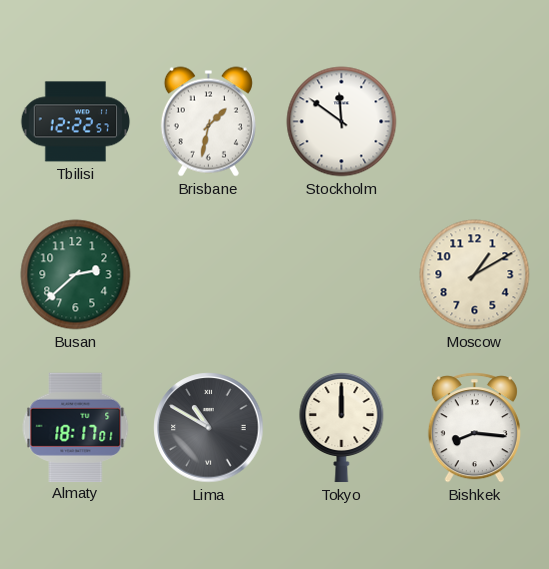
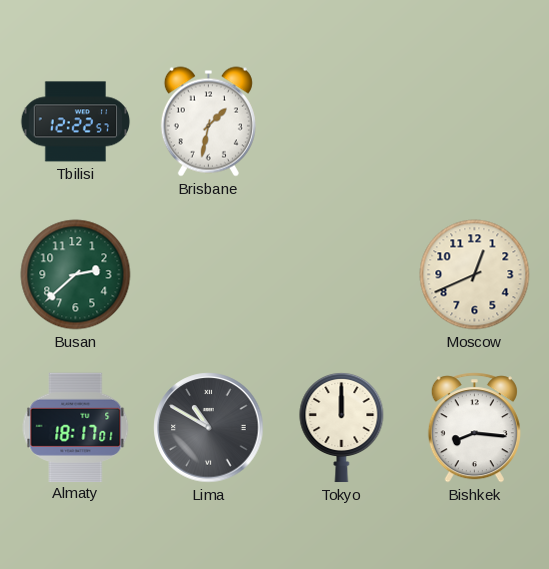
Stockholm: 11:51 -> none (342, 122)
Moscow: 1:10 -> 12:41 (475, 275)
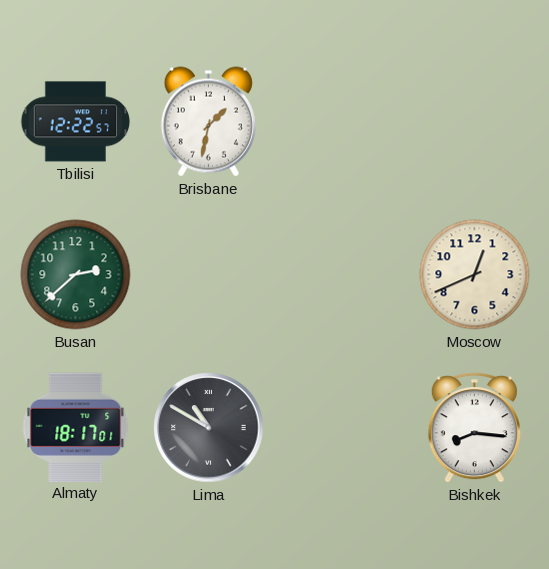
Tokyo: 12:00 -> none (342, 427)
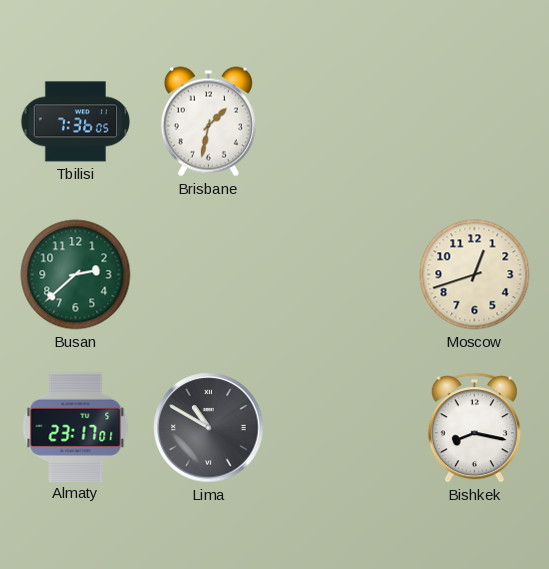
Tbilisi: 12:22 -> 7:36 (76, 122)
Moscow: 12:41 -> 12:42 (475, 275)
Almaty: 18:17 -> 23:17 (76, 427)
Bishkek: 8:16 -> 8:17 (474, 428)
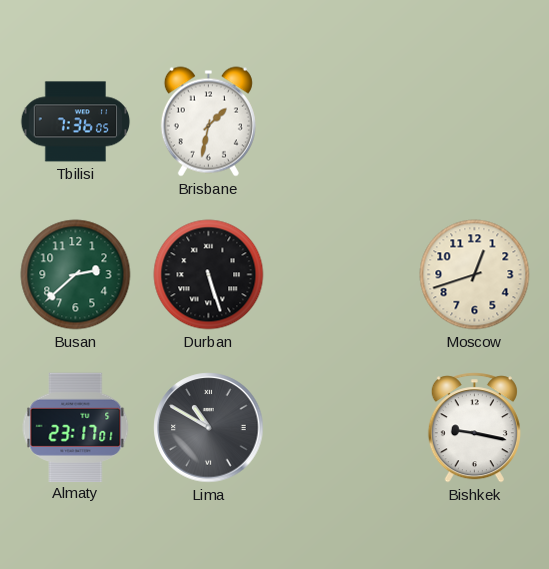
Durban: none -> 5:27 (209, 275)
Bishkek: 8:17 -> 9:17 (474, 428)
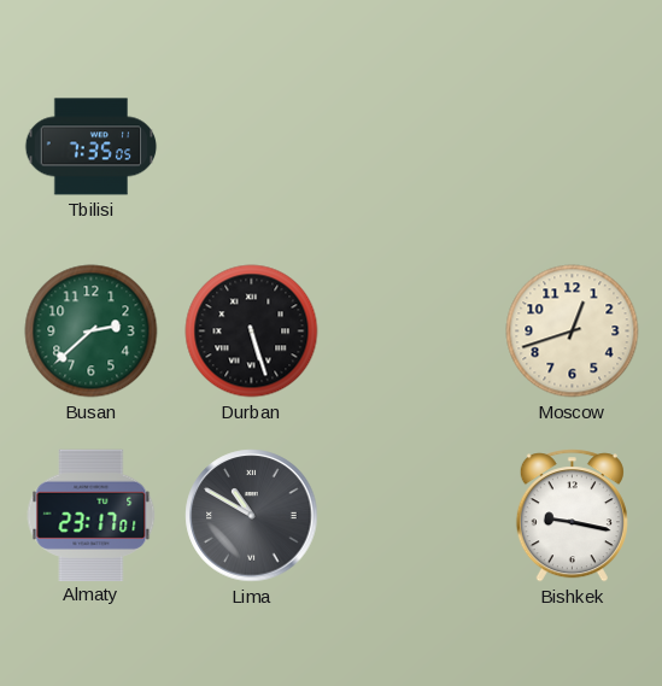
Tbilisi: 7:36 -> 7:35 (92, 147)
Brisbane: 1:32 -> none (208, 122)
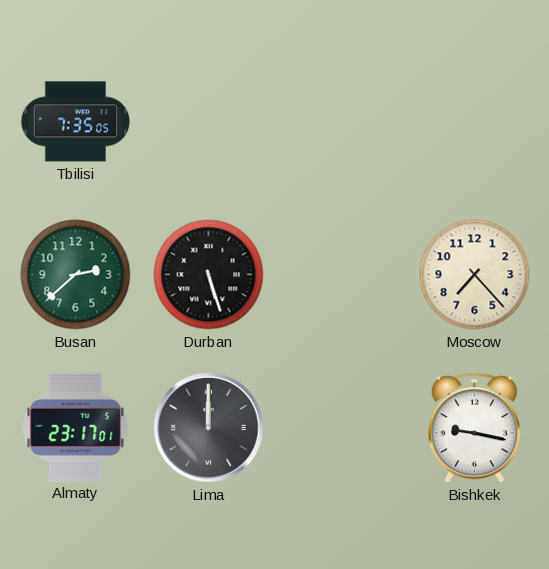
Moscow: 12:42 -> 7:23 (475, 275)
Lima: 10:50 -> 12:00 (209, 428)
